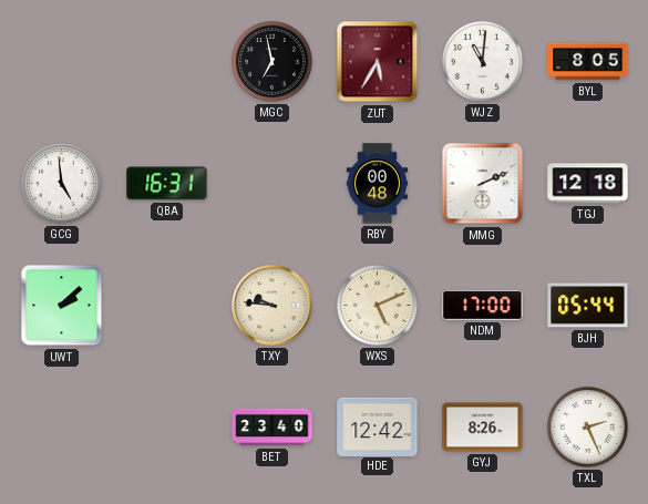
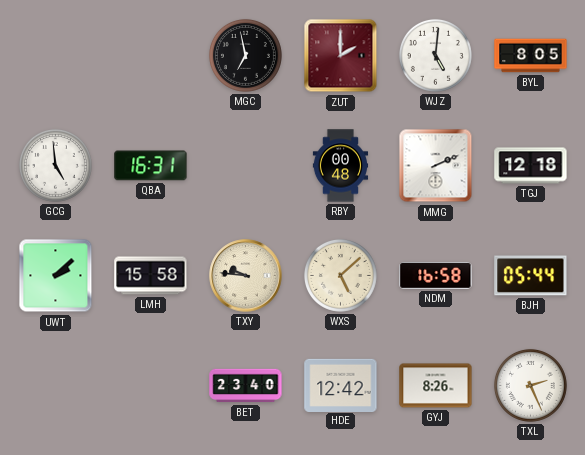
ZUT: 5:35 -> 2:00 (341, 56)
WJZ: 11:01 -> 5:01 (435, 55)
LMH: none -> 15:58 (151, 276)
WXS: 5:11 -> 5:08 (340, 275)
NDM: 17:00 -> 16:58 (436, 275)
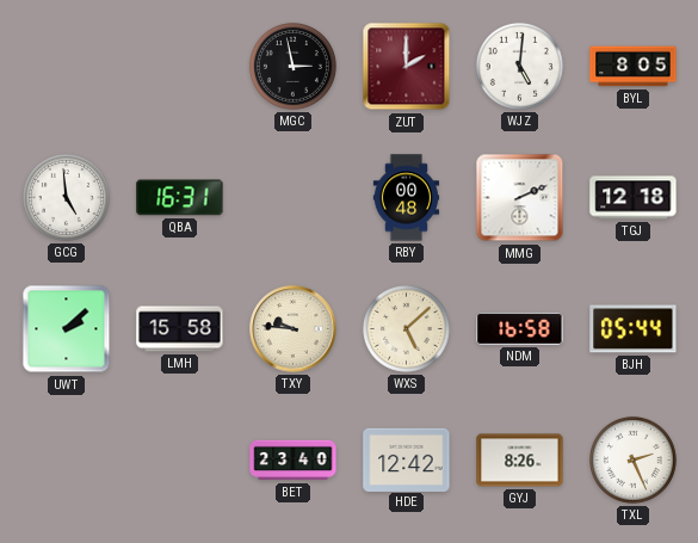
MGC: 6:58 -> 2:58 (292, 66)
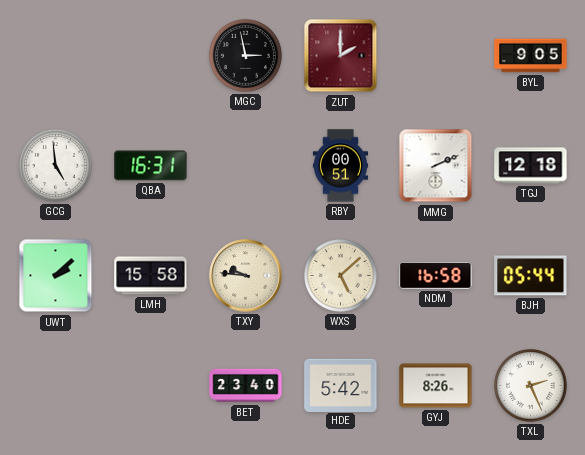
WJZ: 5:01 -> none (519, 66)
BYL: 8:05 -> 9:05 (531, 56)
RBY: 00:48 -> 00:51 (341, 166)
HDE: 12:42 -> 5:42 (341, 385)
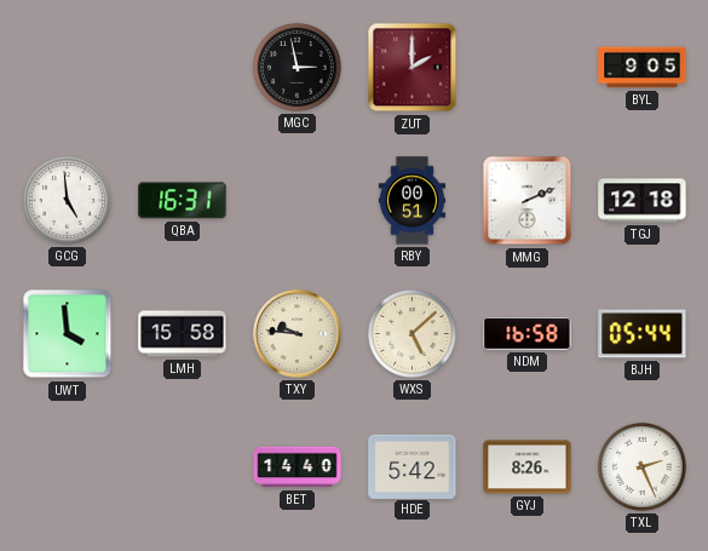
UWT: 2:08 -> 3:59 (68, 334)
BET: 23:40 -> 14:40 (298, 467)
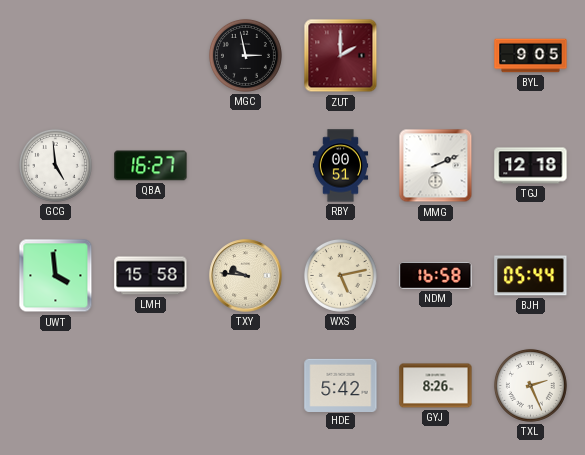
QBA: 16:31 -> 16:27 (151, 166)
WXS: 5:08 -> 5:13 (340, 275)
BET: 14:40 -> none (298, 467)
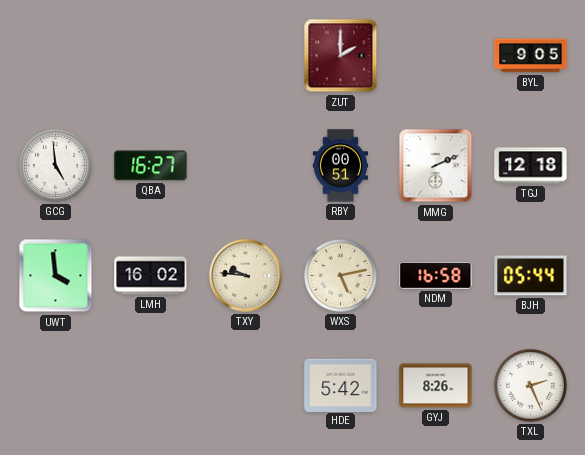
MGC: 2:58 -> none (245, 55)
LMH: 15:58 -> 16:02 (151, 276)
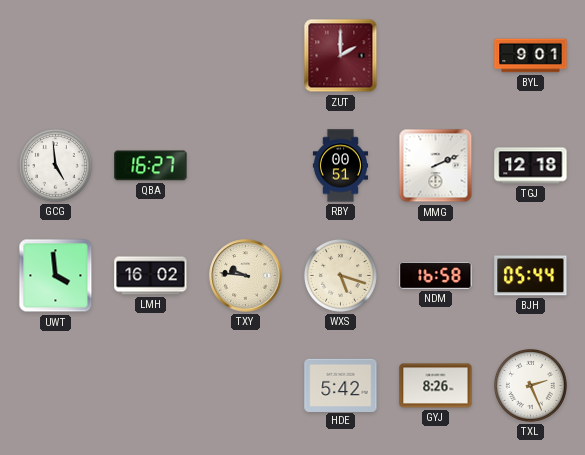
BYL: 9:05 -> 9:01 (531, 56)
WXS: 5:13 -> 5:18 (340, 275)
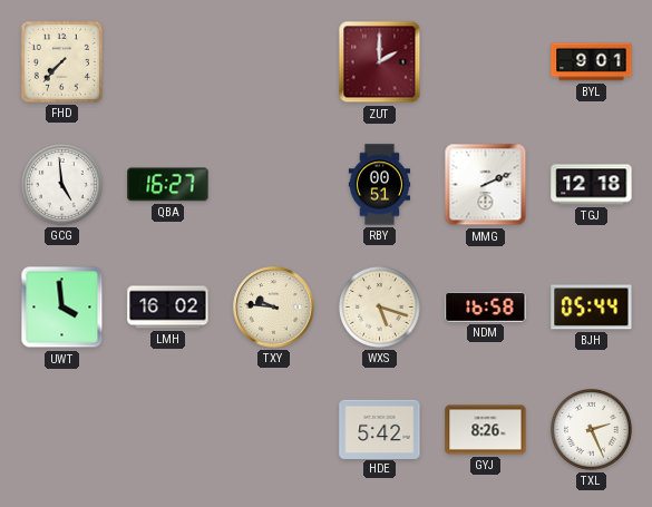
FHD: none -> 7:37 (61, 61)
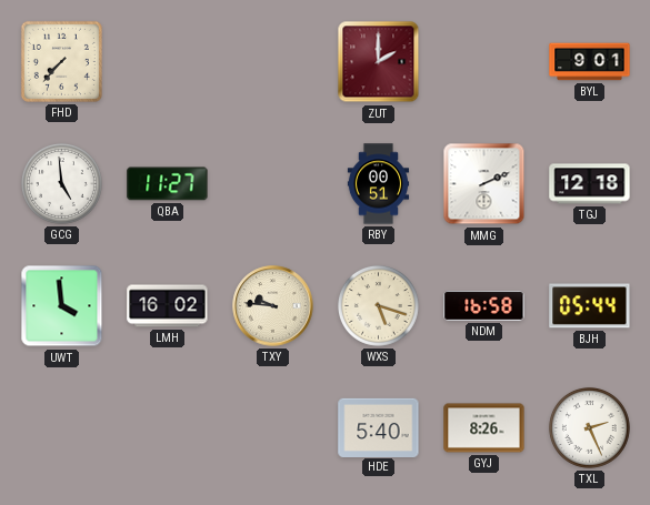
QBA: 16:27 -> 11:27 (168, 184)
HDE: 5:42 -> 5:40 (379, 427)
